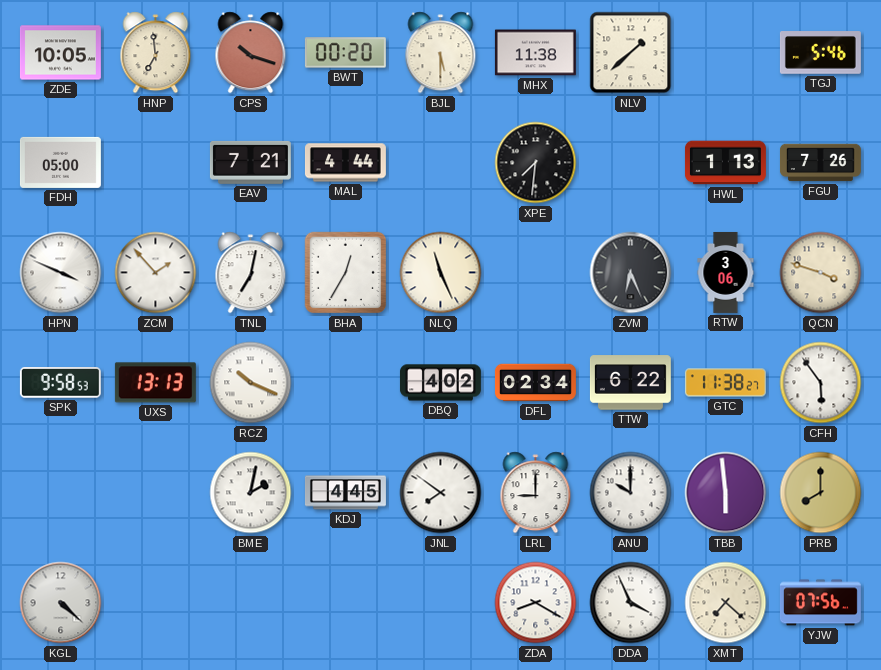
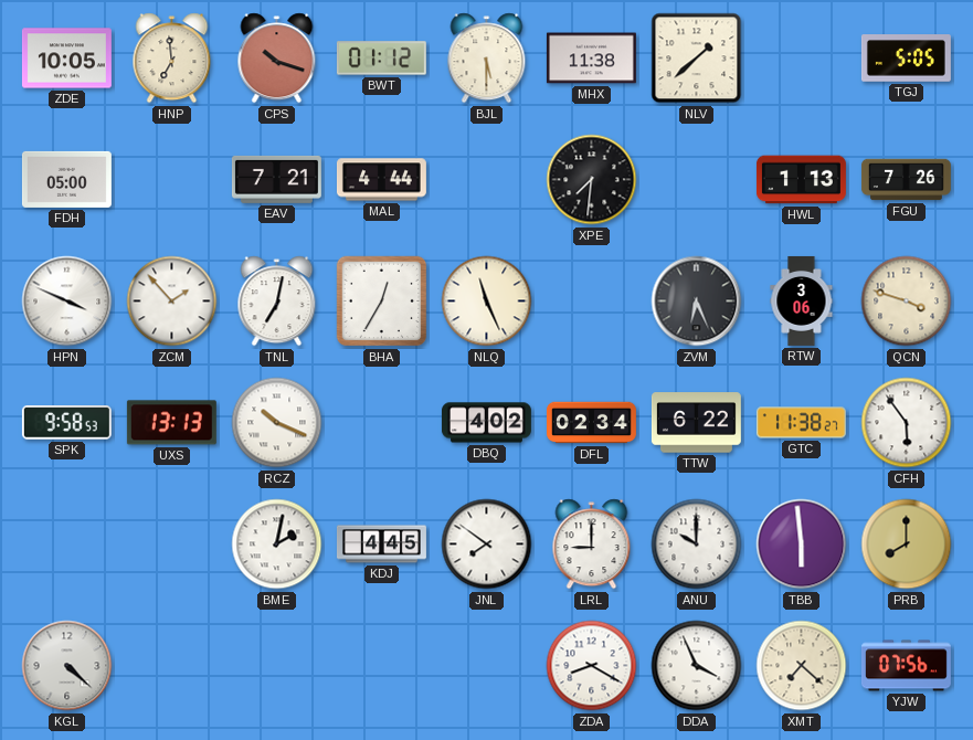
BWT: 00:20 -> 01:12 (381, 59)
TGJ: 5:46 -> 5:05 (906, 59)
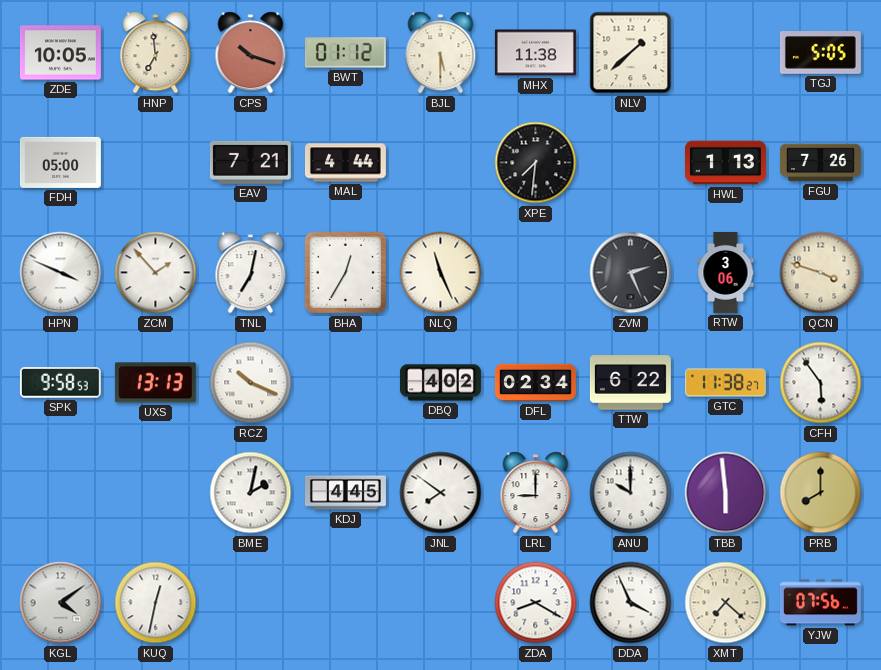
ZVM: 6:26 -> 2:26 (631, 273)
KGL: 4:22 -> 4:09 (61, 603)
KUQ: none -> 12:32 (156, 603)
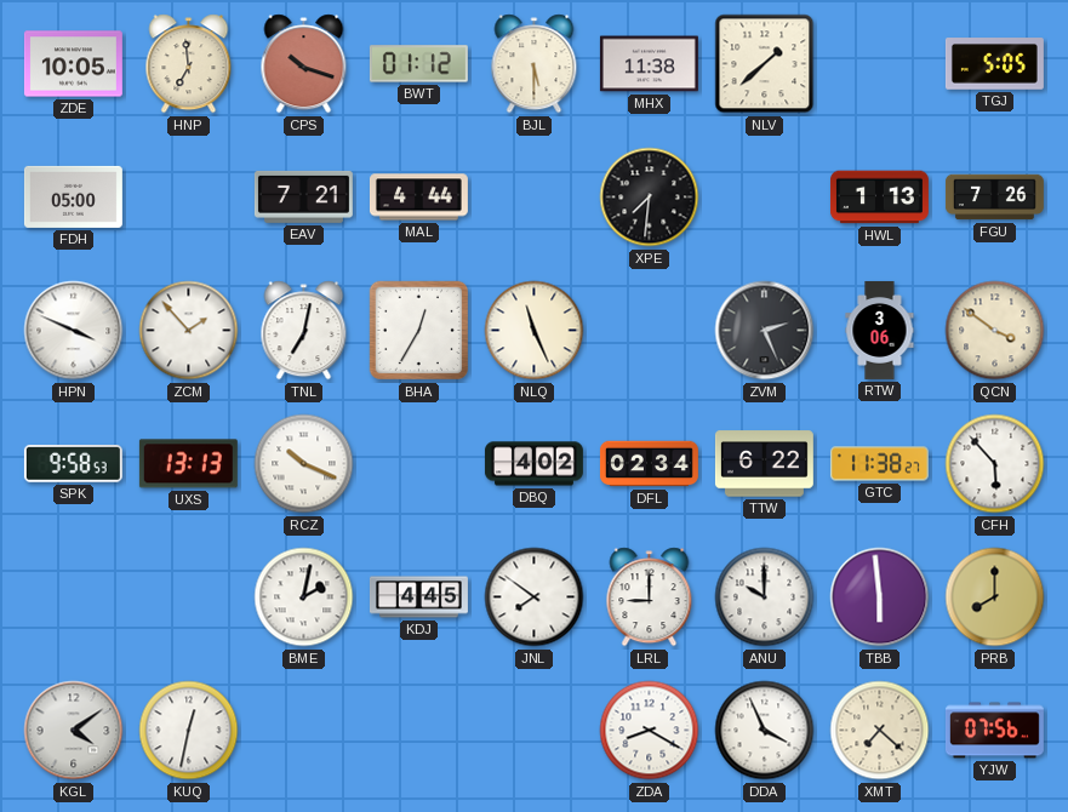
QCN: 3:48 -> 3:51 (995, 331)
CFH: 5:54 -> 5:53 (995, 464)
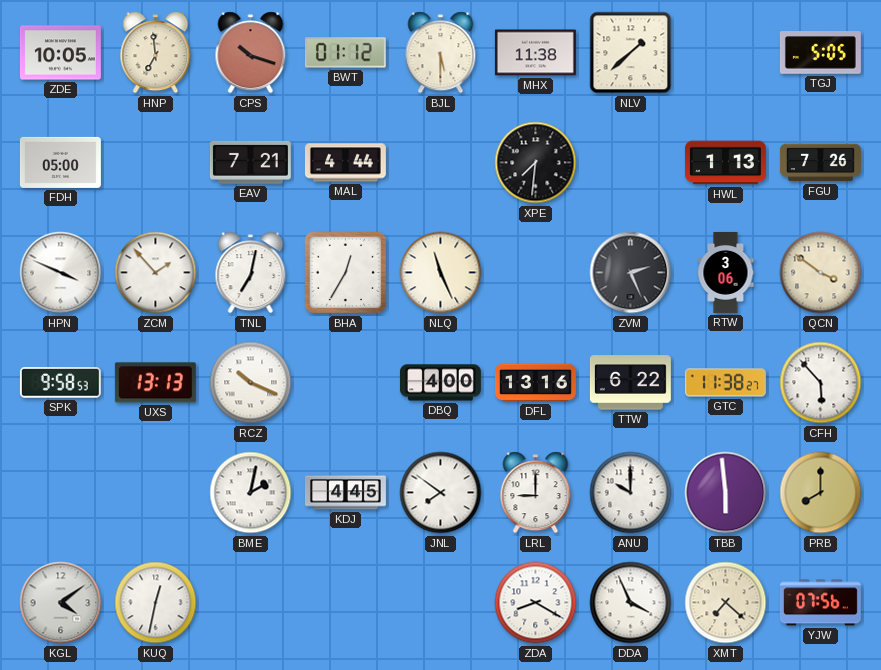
DBQ: 4:02 -> 4:00 (440, 383)
DFL: 02:34 -> 13:16 (535, 383)
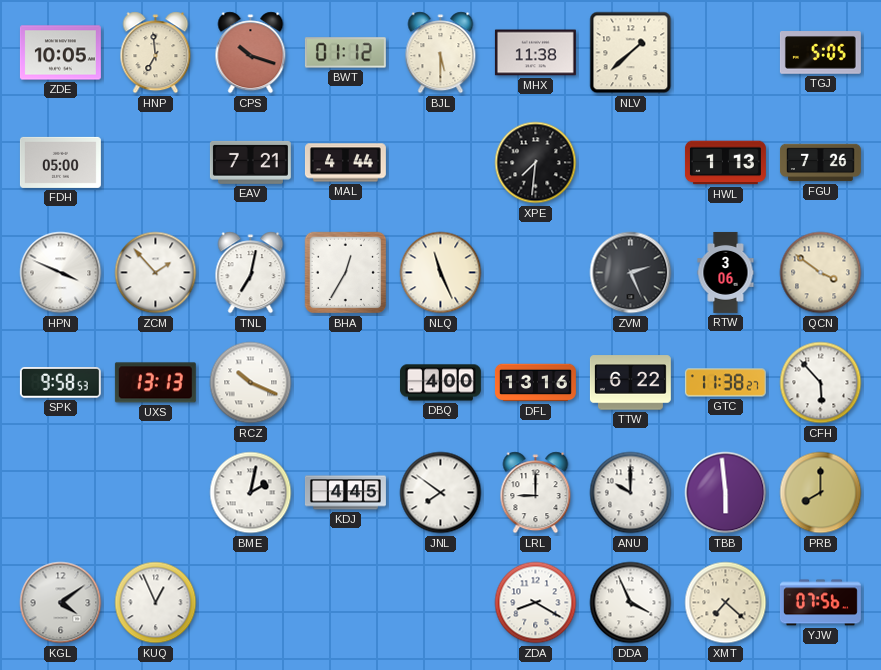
KUQ: 12:32 -> 12:56 (156, 603)
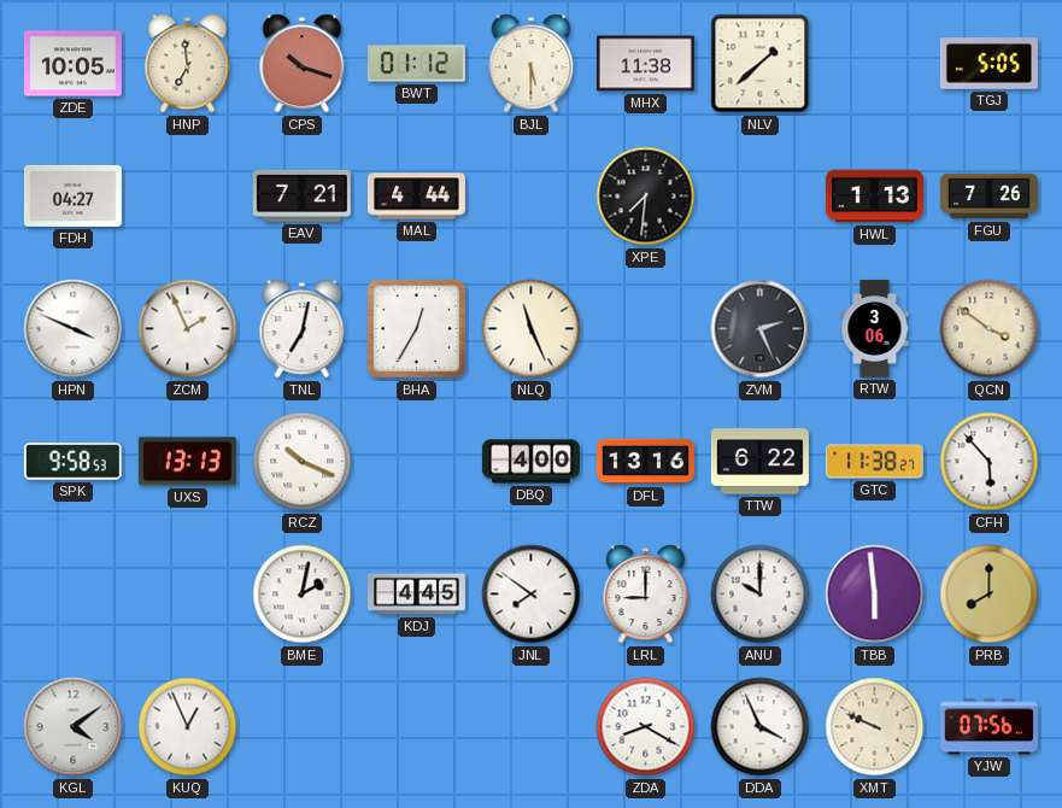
FDH: 05:00 -> 04:27 (72, 195)
ZCM: 1:53 -> 1:56 (188, 329)
XMT: 7:22 -> 9:49 (875, 727)
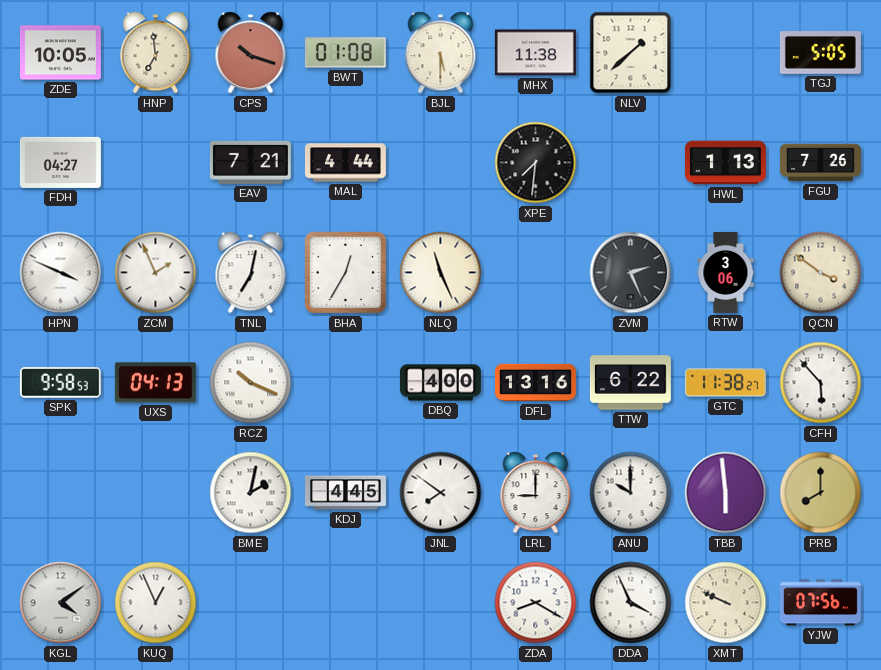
BWT: 01:12 -> 01:08 (345, 53)
UXS: 13:13 -> 04:13 (155, 383)
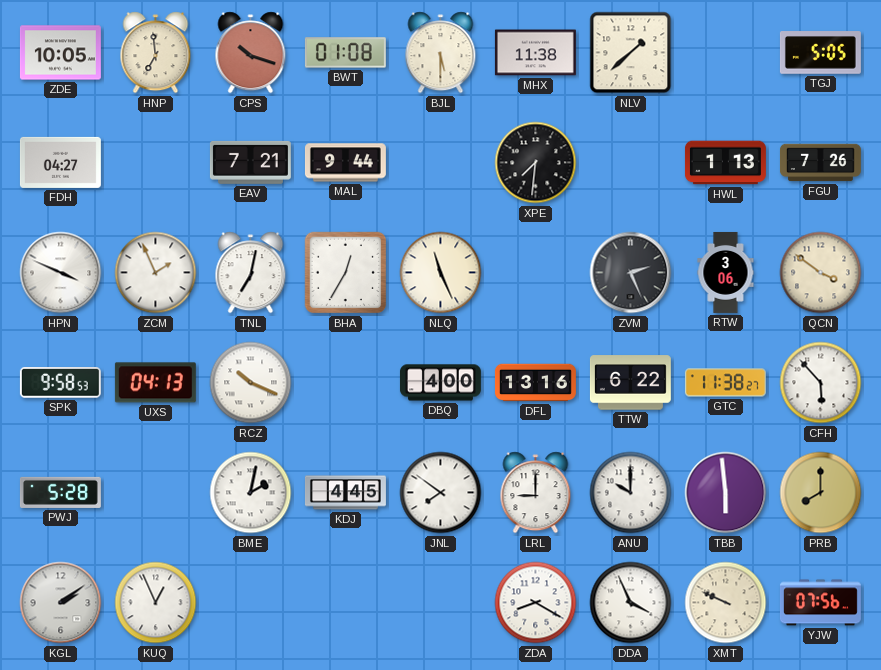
MAL: 4:44 -> 9:44 (345, 163)
PWJ: none -> 5:28 (60, 492)
KGL: 4:09 -> 2:09 (61, 603)
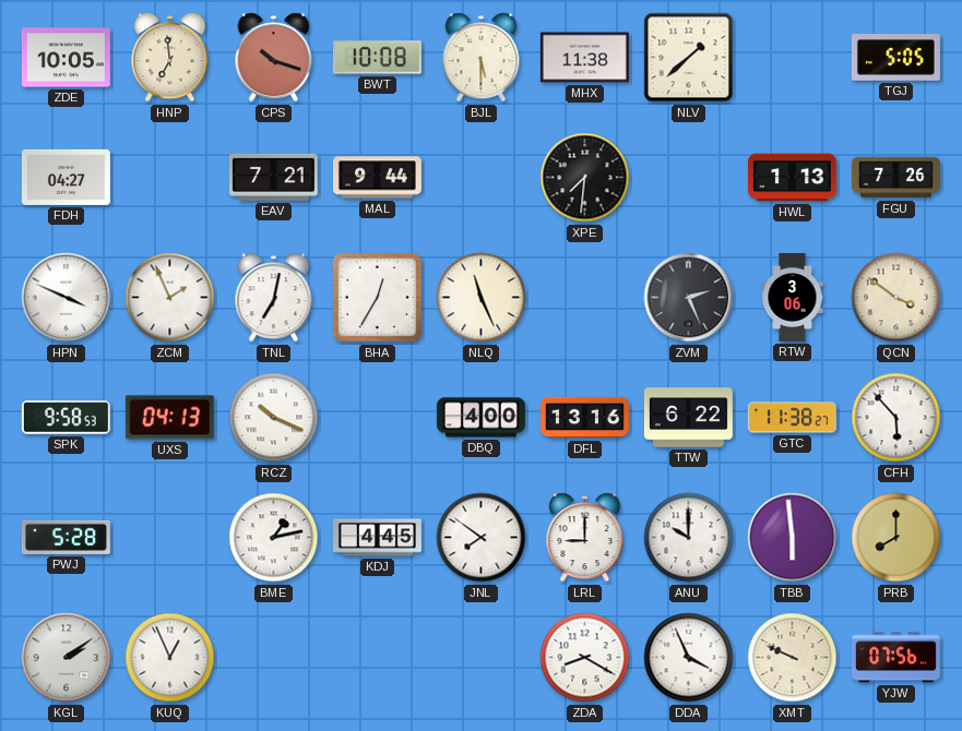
BWT: 01:08 -> 10:08 (377, 58)
BME: 2:02 -> 1:13 (274, 538)
